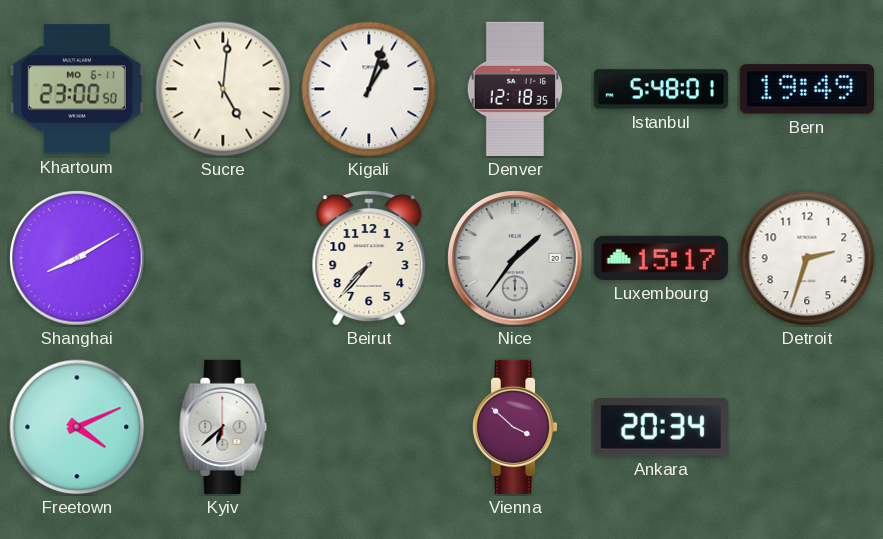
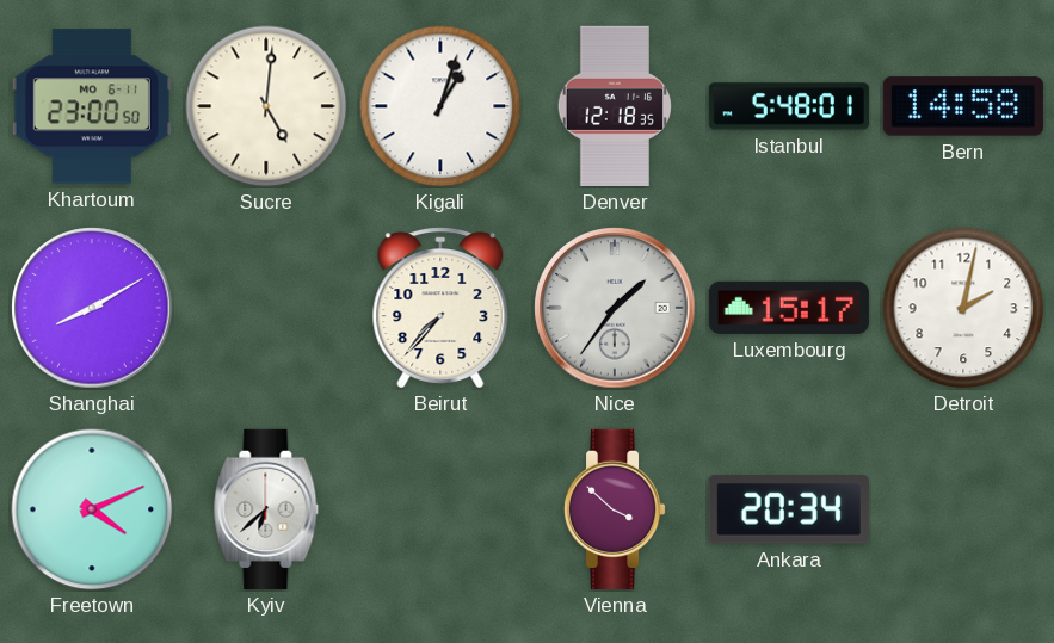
Bern: 19:49 -> 14:58 (963, 106)
Detroit: 2:33 -> 2:02 (963, 308)
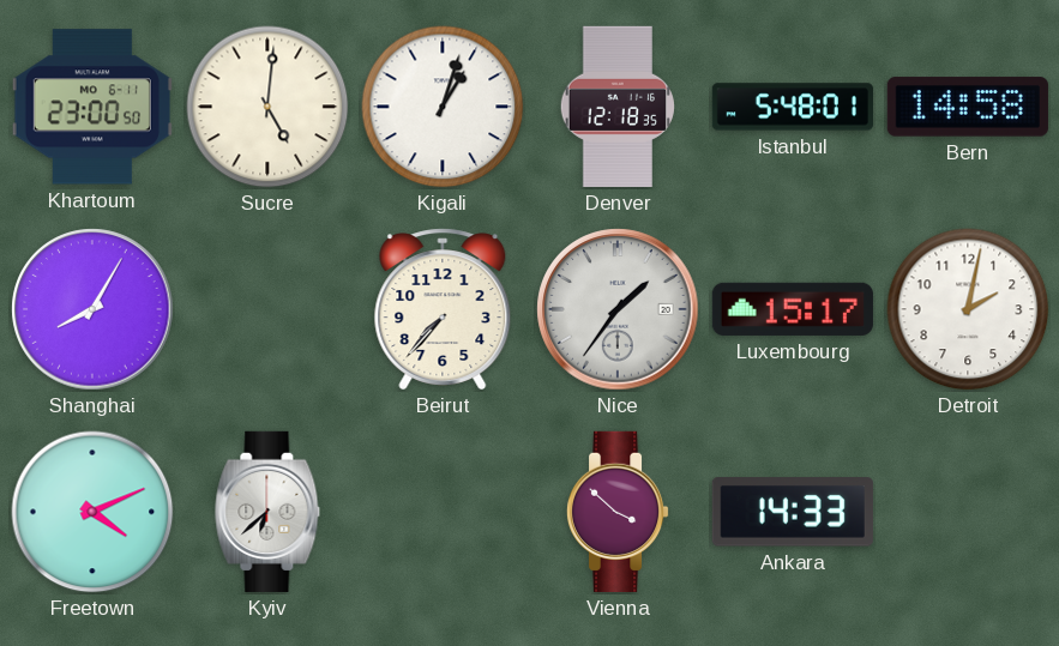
Shanghai: 8:10 -> 8:05 (92, 309)
Ankara: 20:34 -> 14:33 (793, 512)
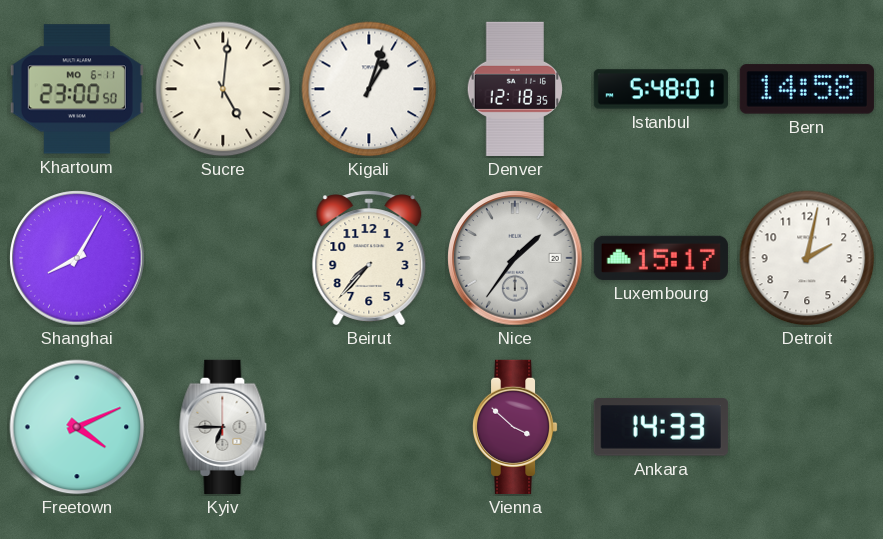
Kyiv: 6:38 -> 6:45 (223, 427)
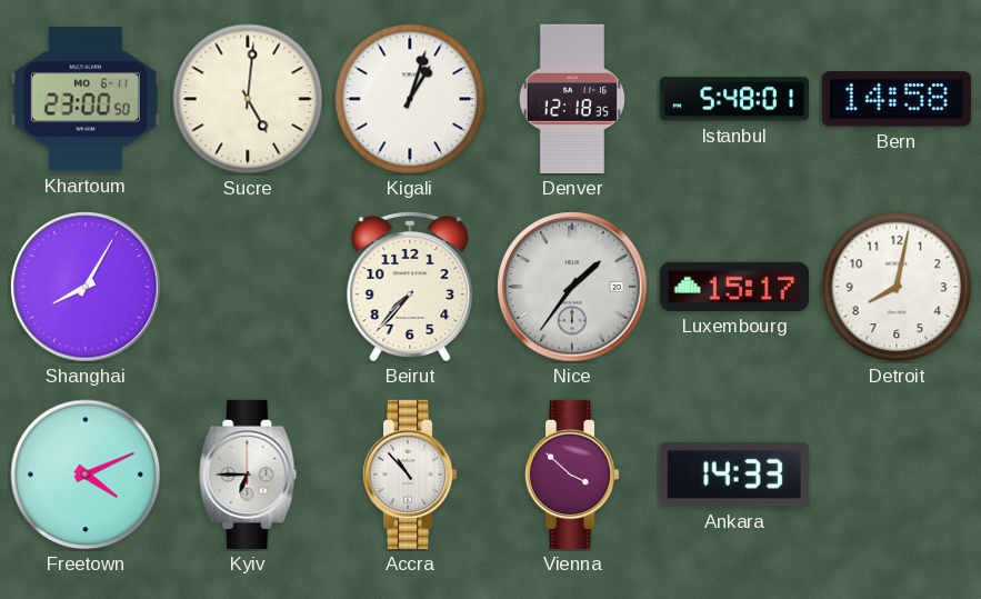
Detroit: 2:02 -> 8:02 (897, 287)
Accra: none -> 10:53 (410, 475)
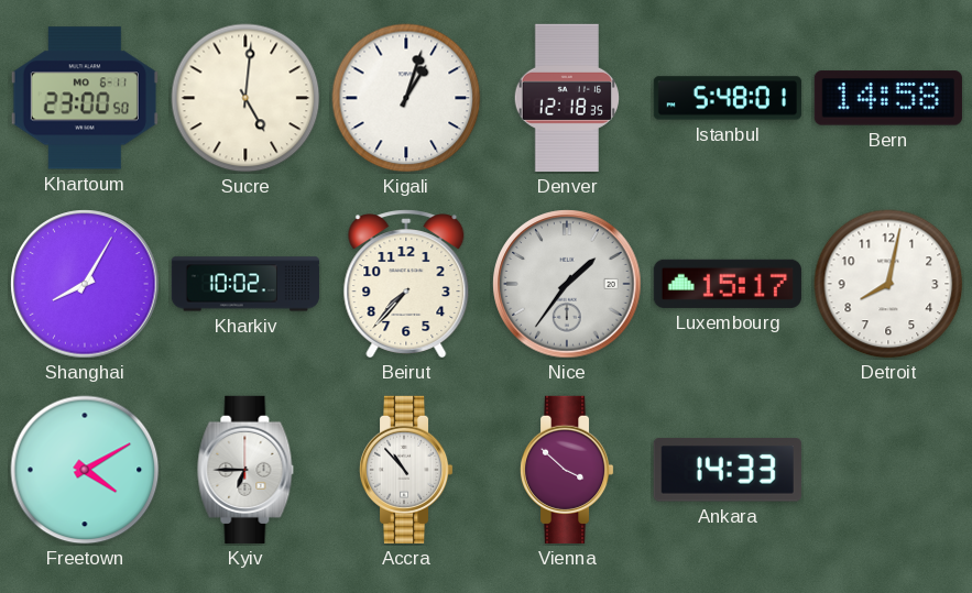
Kharkiv: none -> 10:02 (245, 284)
Freetown: 4:11 -> 4:10 (85, 470)
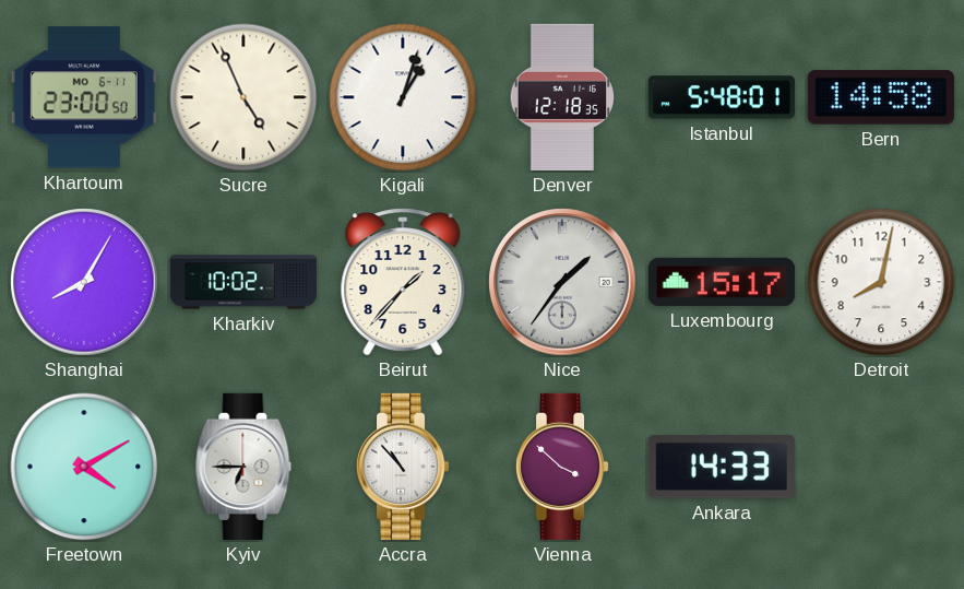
Sucre: 5:01 -> 4:56 (243, 97)
Beirut: 7:37 -> 1:37 (403, 282)
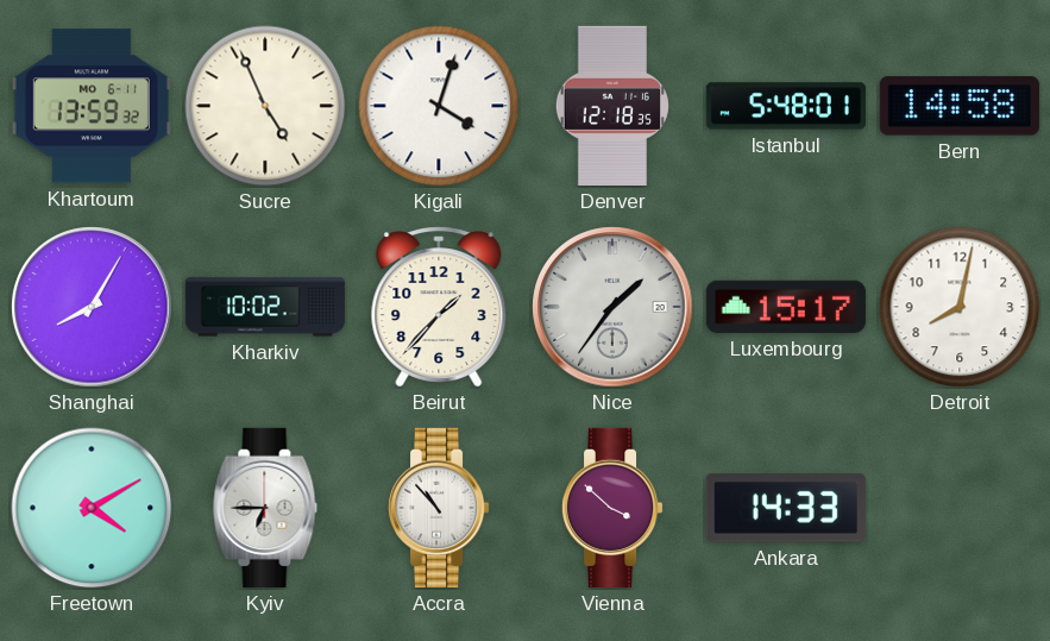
Khartoum: 23:00 -> 13:59 (92, 106)
Kigali: 1:03 -> 4:03 (439, 106)
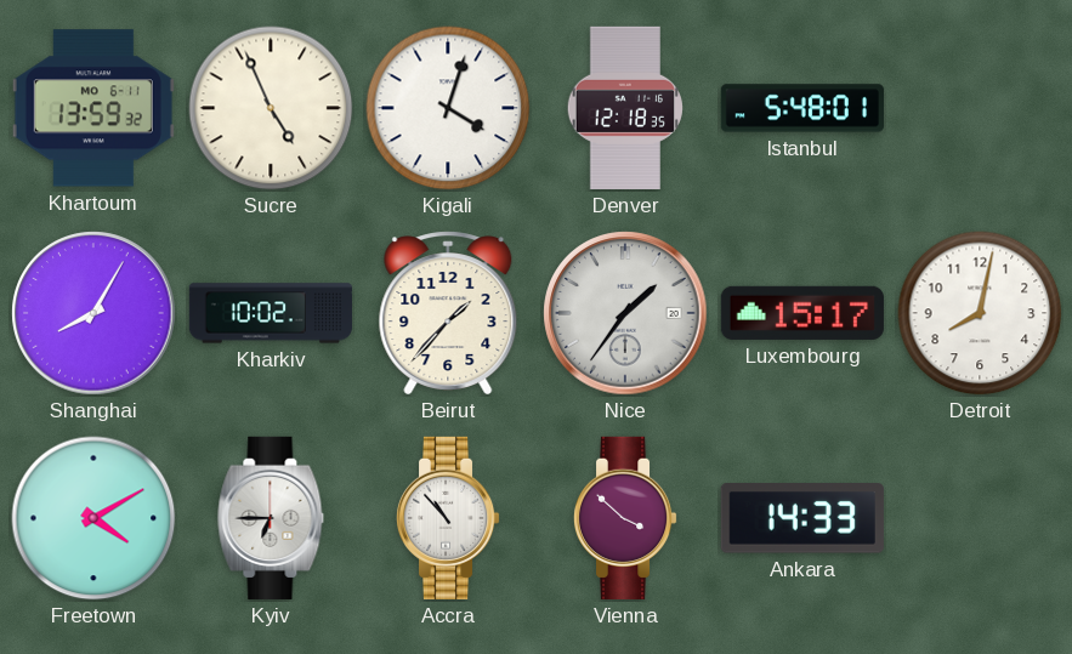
Bern: 14:58 -> none (960, 106)
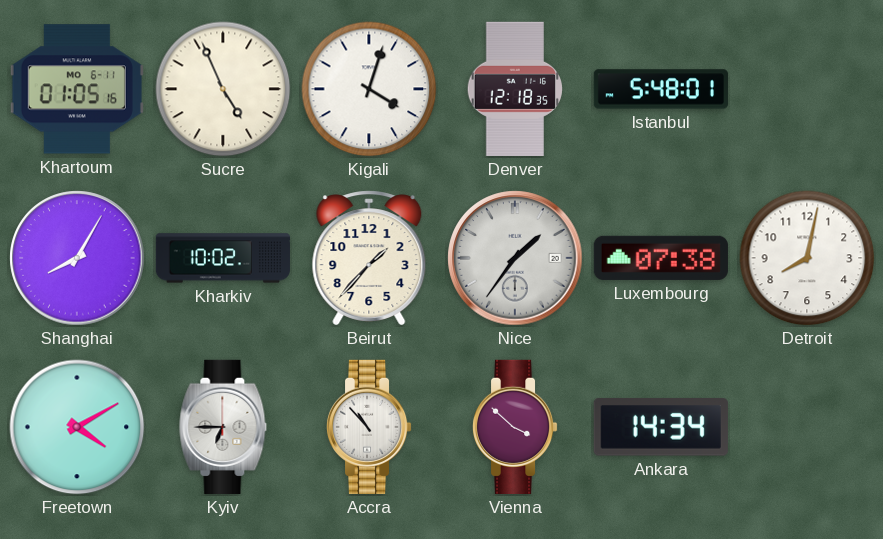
Khartoum: 13:59 -> 01:05 (77, 89)
Luxembourg: 15:17 -> 07:38 (661, 258)
Ankara: 14:33 -> 14:34 (661, 427)
